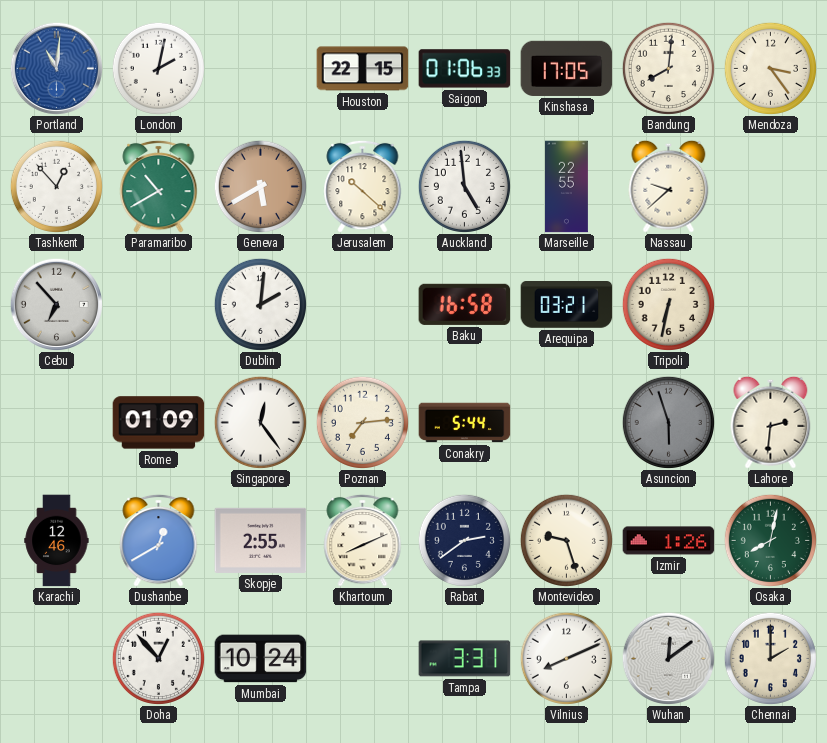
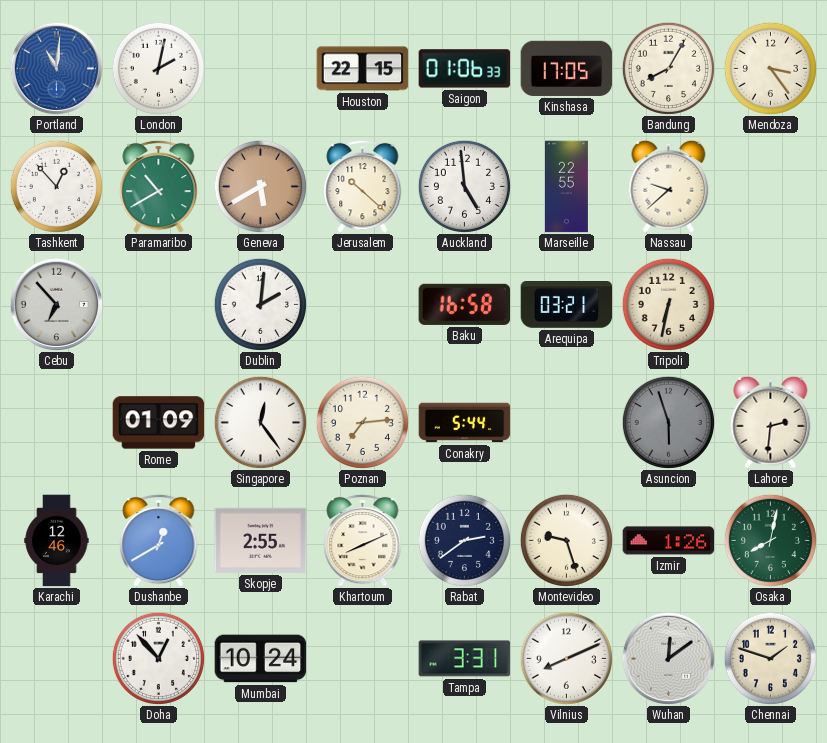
Bandung: 8:01 -> 8:05 (668, 68)
Chennai: 2:00 -> 1:48 (770, 658)
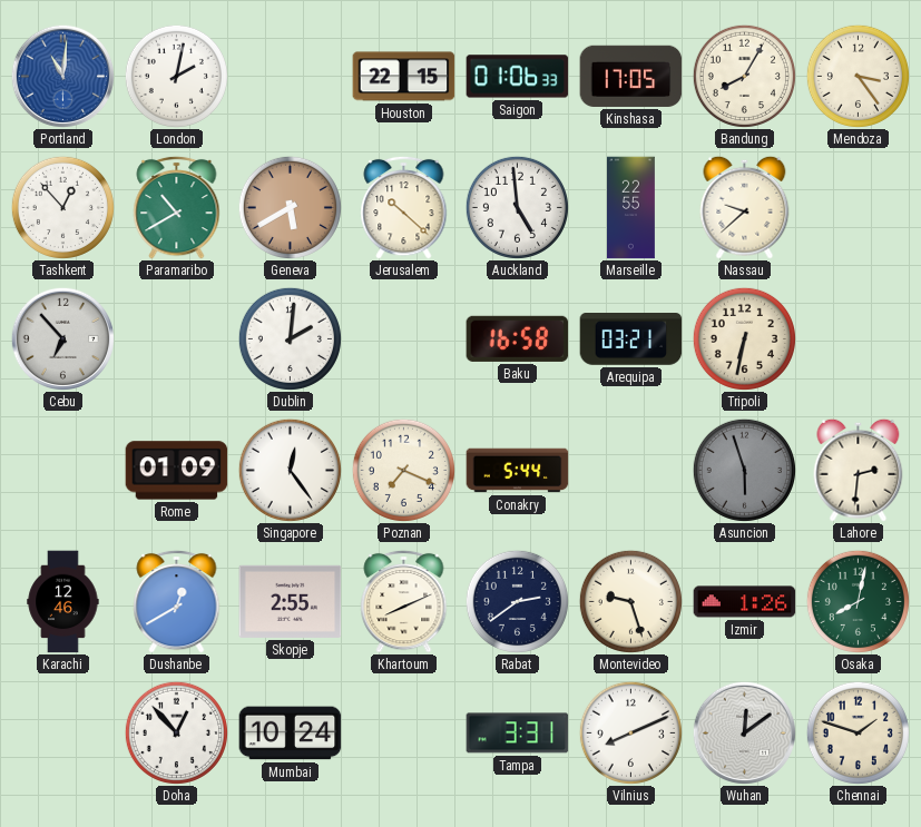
Poznan: 7:14 -> 7:19 (403, 470)
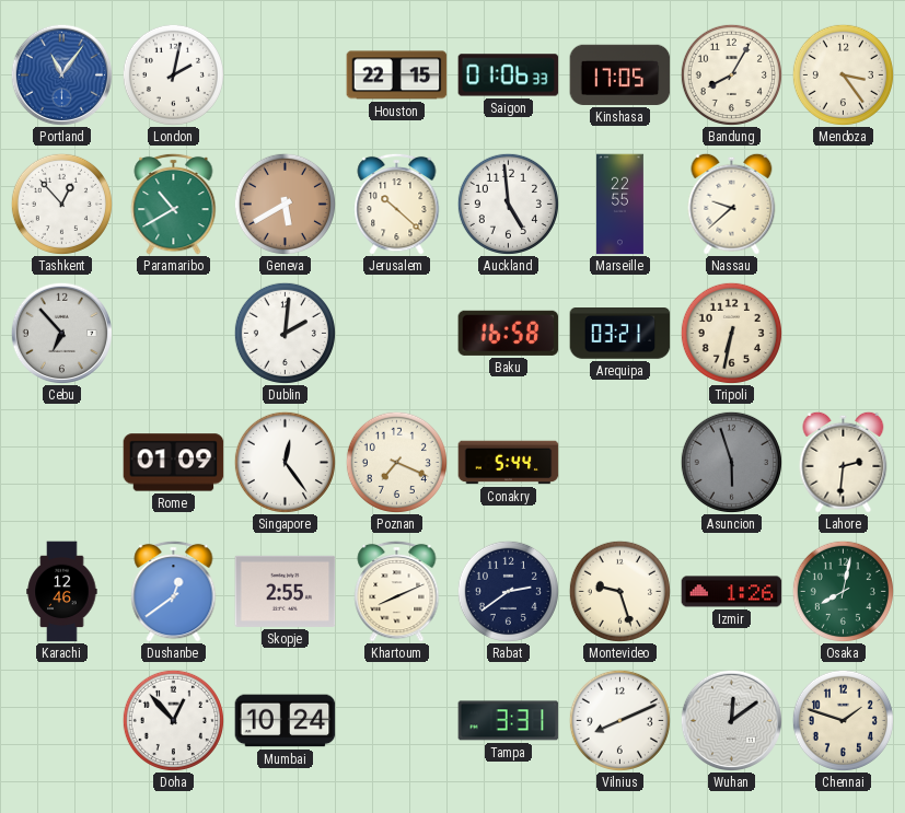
Portland: 11:01 -> 11:06 (61, 74)
Dushanbe: 12:40 -> 12:39 (174, 591)
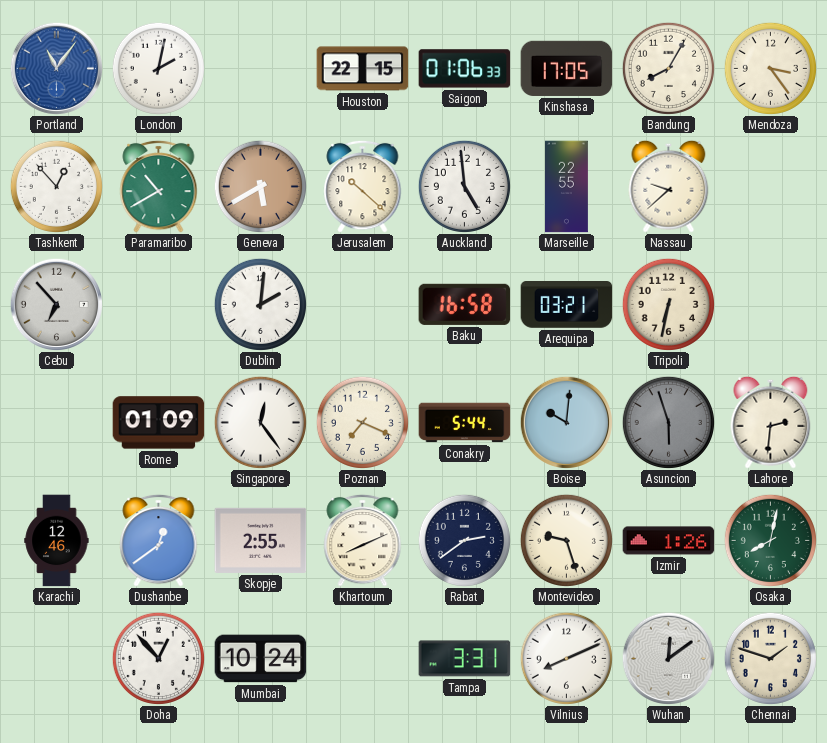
Boise: none -> 10:01 (566, 422)
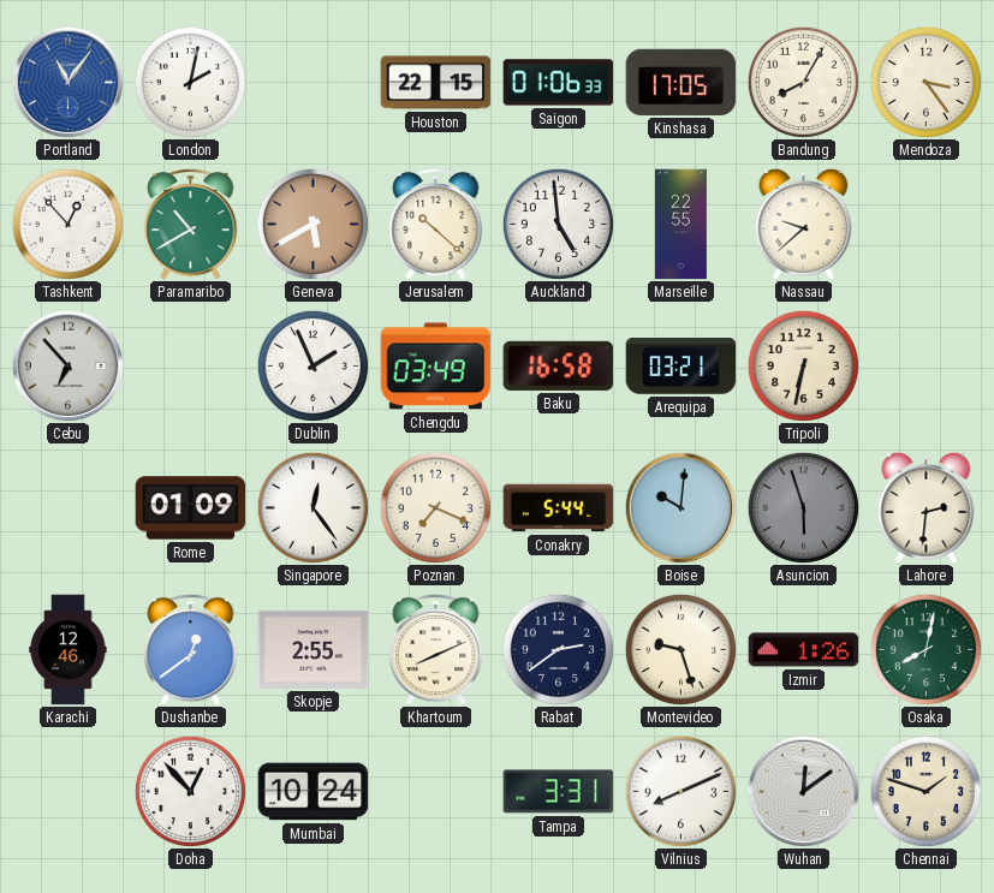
Dublin: 2:01 -> 1:56 (313, 365)
Chengdu: none -> 03:49 (436, 367)
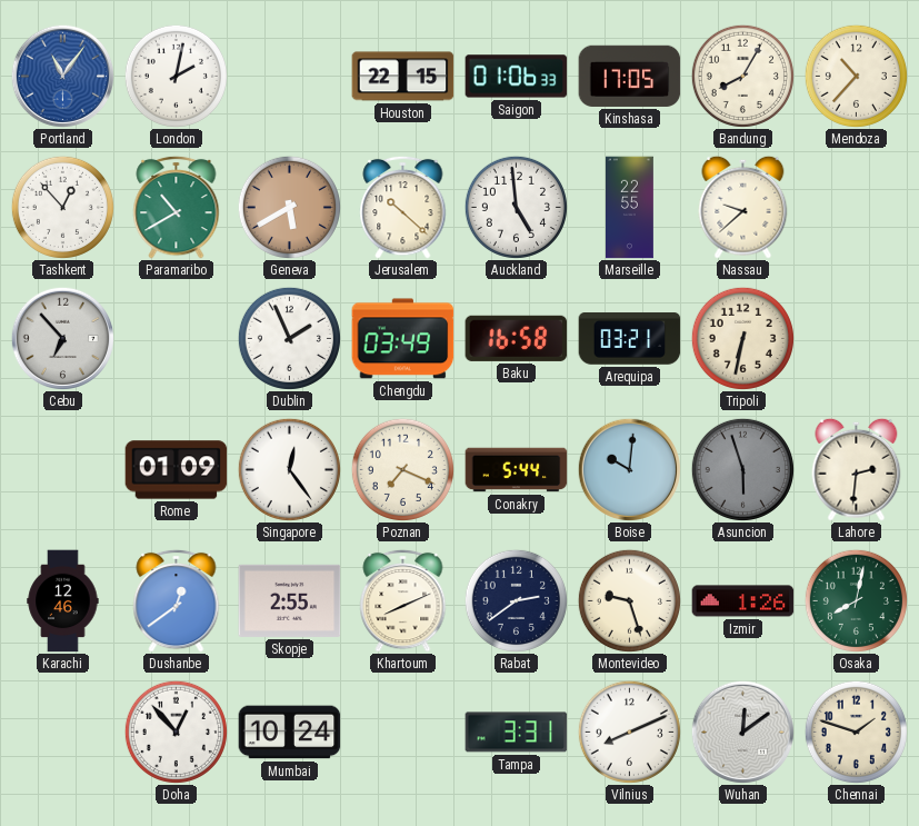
Mendoza: 3:24 -> 10:37 (856, 76)
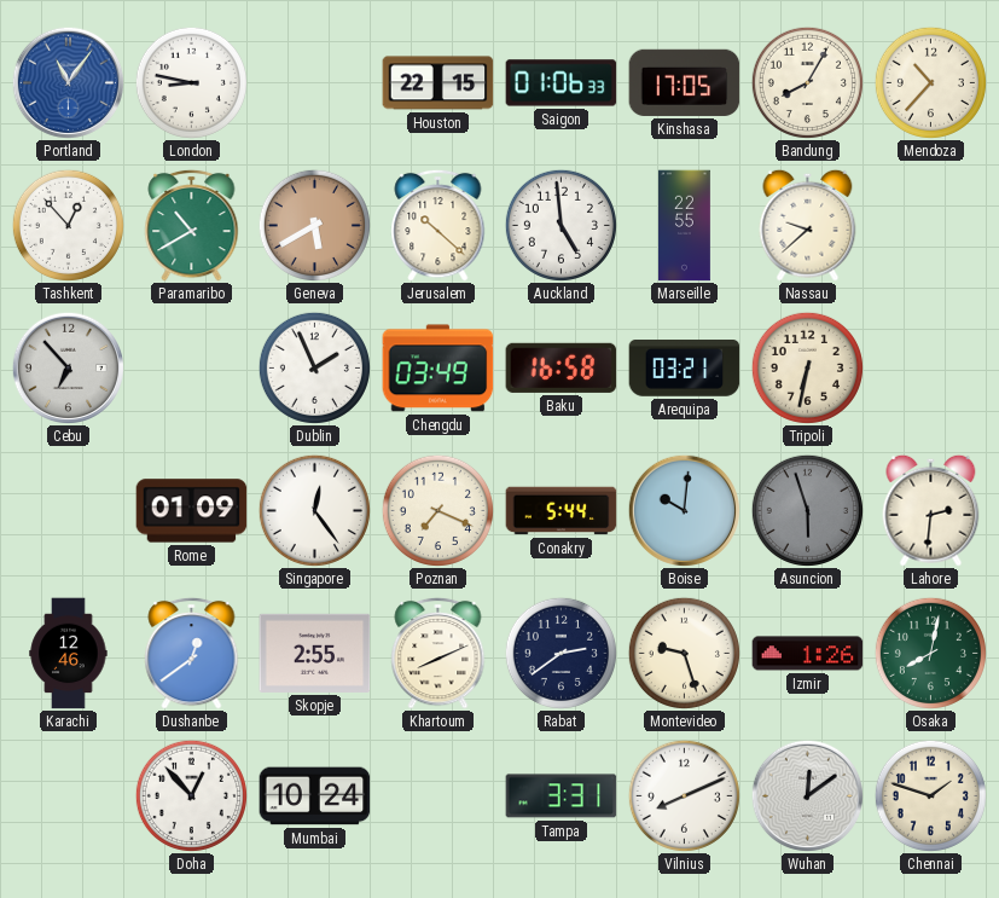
London: 2:02 -> 8:47 (191, 82)
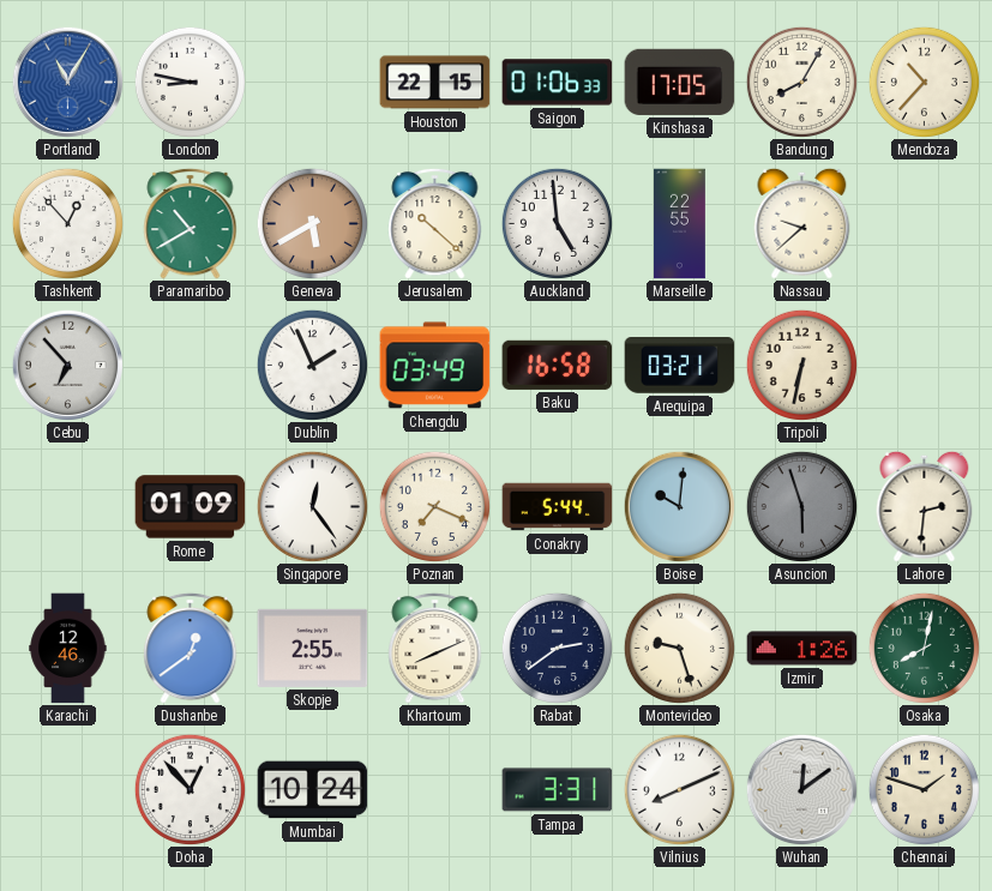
Portland: 11:06 -> 11:05 (67, 82)
